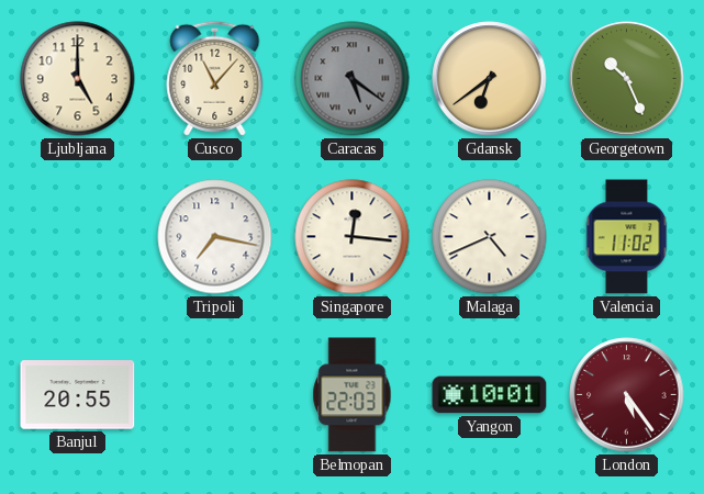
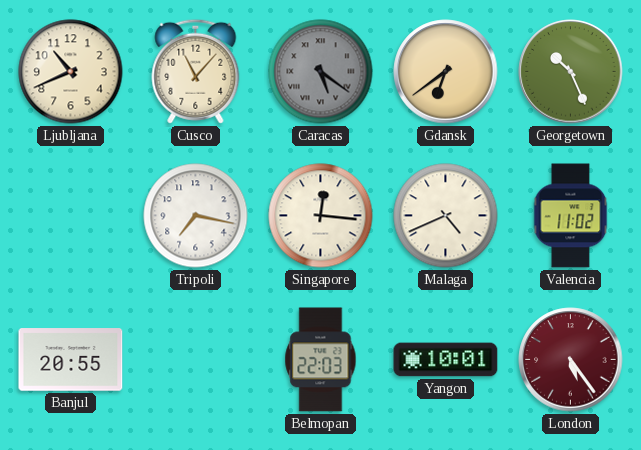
Ljubljana: 5:00 -> 10:41 (71, 72)
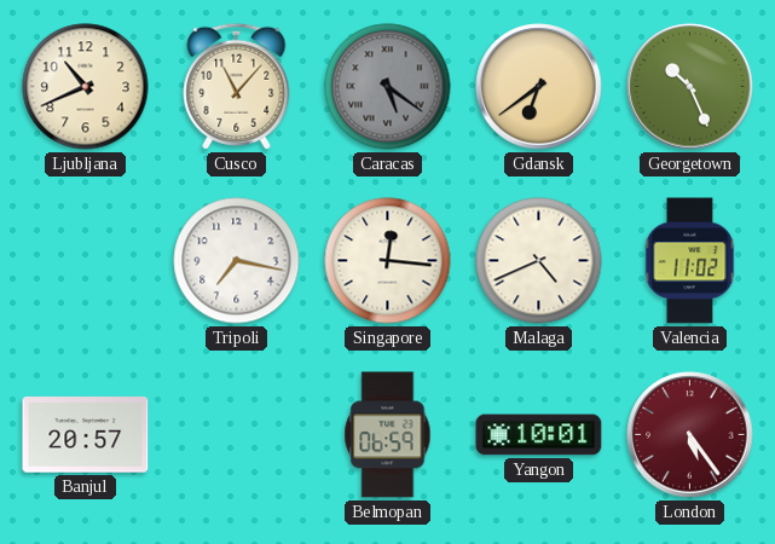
Banjul: 20:55 -> 20:57 (86, 435)
Belmopan: 22:03 -> 06:59 (388, 435)
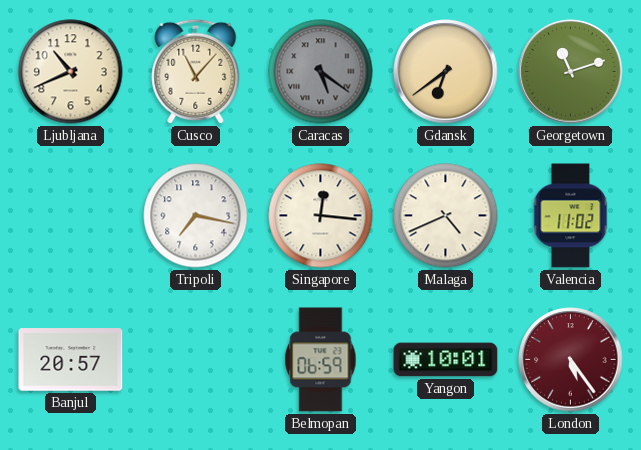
Georgetown: 10:26 -> 11:12 (571, 72)
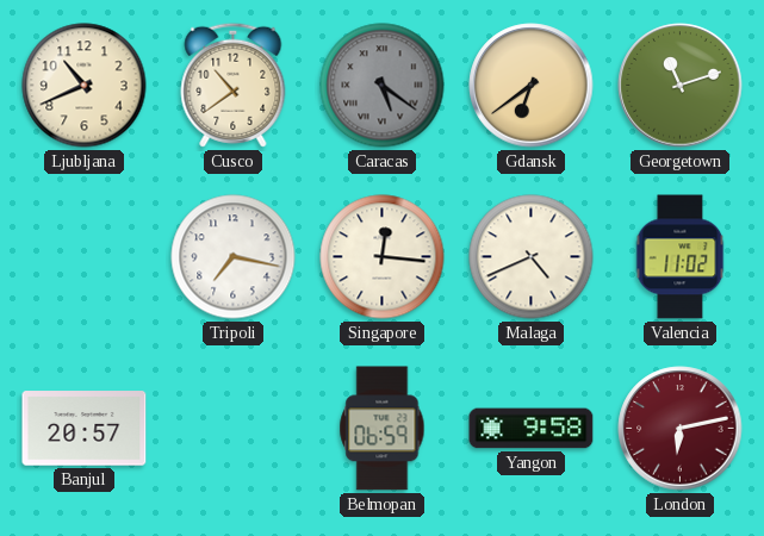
Cusco: 11:07 -> 10:39 (234, 85)
Yangon: 10:01 -> 9:58 (532, 429)
London: 5:24 -> 6:13 (681, 429)
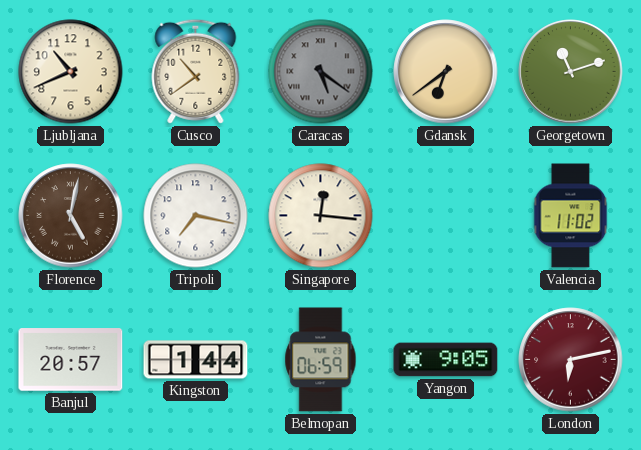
Florence: none -> 5:02 (71, 216)
Malaga: 4:41 -> none (532, 257)
Kingston: none -> 1:44 (196, 360)
Yangon: 9:58 -> 9:05 (446, 360)
